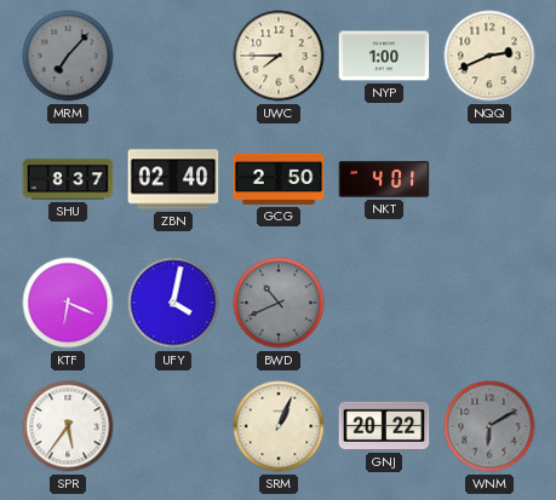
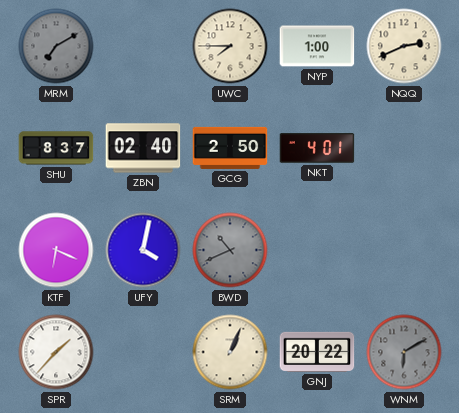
MRM: 7:07 -> 7:10 (56, 46)
SPR: 5:36 -> 1:37 (56, 352)
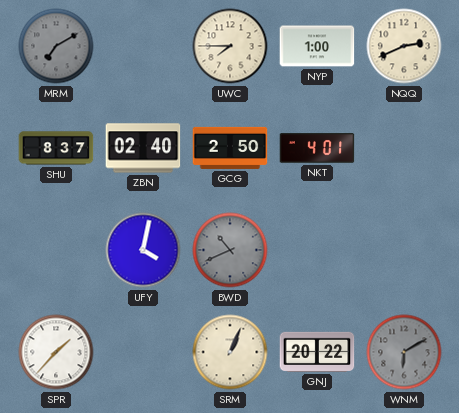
KTF: 6:19 -> none (56, 250)
